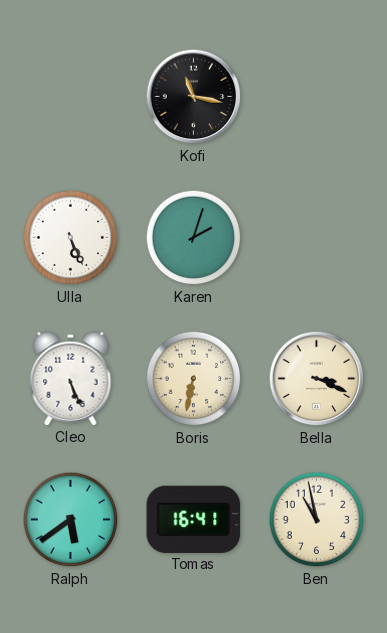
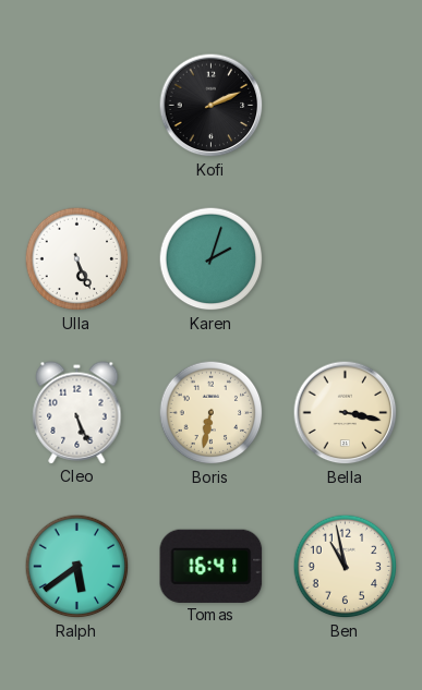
Kofi: 11:17 -> 2:11 (212, 106)
Bella: 3:19 -> 3:17 (346, 413)
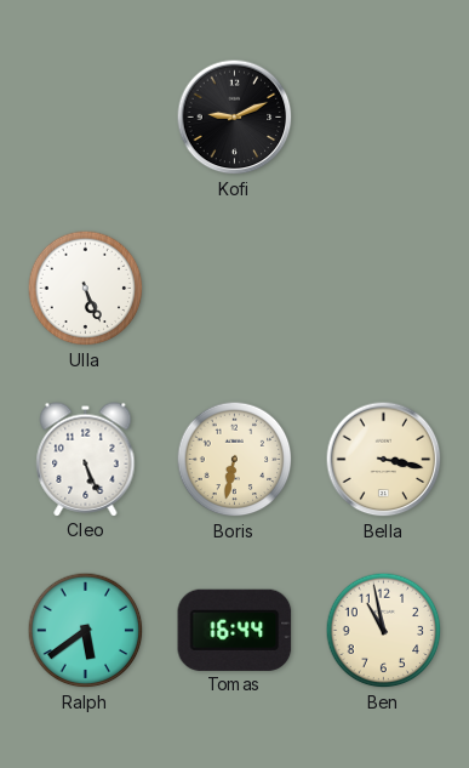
Kofi: 2:11 -> 9:11 (235, 118)
Karen: 2:03 -> none (212, 259)
Tomas: 16:41 -> 16:44 (235, 630)
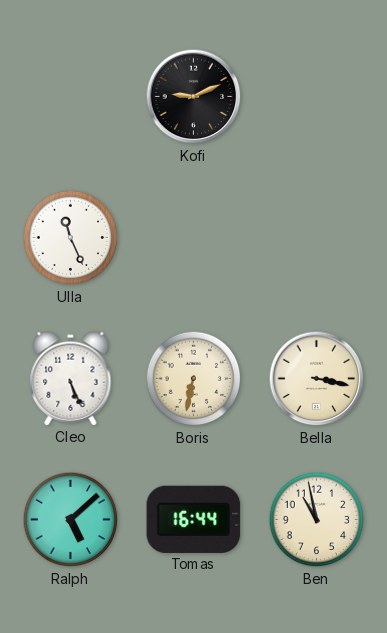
Ulla: 5:26 -> 11:26 (71, 238)
Ralph: 5:39 -> 5:08 (71, 520)
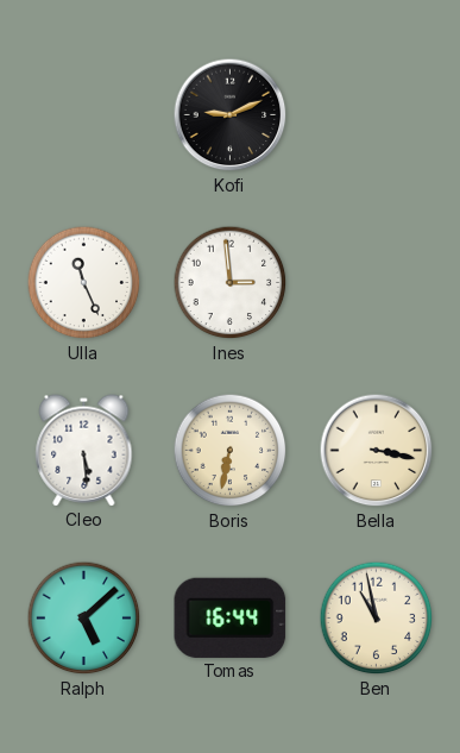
Ines: none -> 2:59 (231, 283)
Cleo: 5:26 -> 5:29 (84, 451)
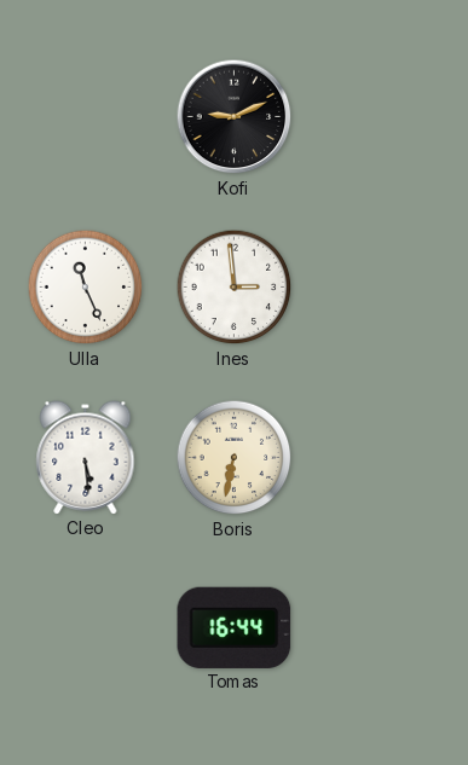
Bella: 3:17 -> none (377, 451)
Ralph: 5:08 -> none (84, 619)
Ben: 10:58 -> none (377, 619)
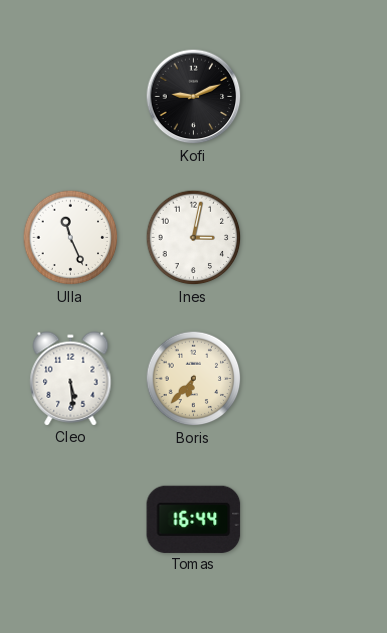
Ines: 2:59 -> 3:02 (194, 238)
Boris: 6:32 -> 6:37 (194, 379)
